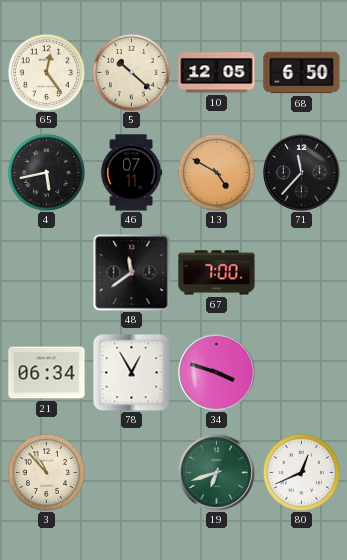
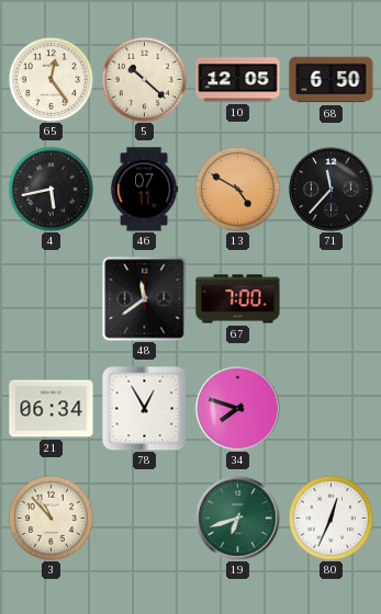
34: 3:48 -> 7:48 (238, 409)
80: 12:41 -> 12:34 (330, 518)
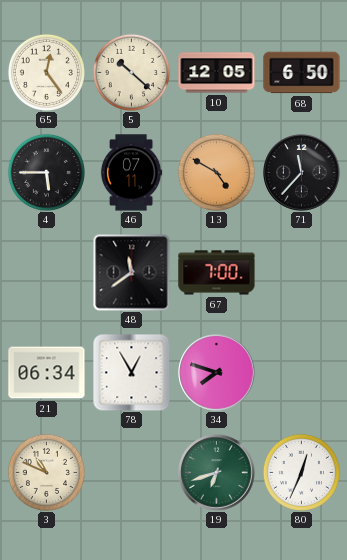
4: 5:43 -> 5:45 (46, 172)
3: 10:53 -> 10:49 (46, 472)
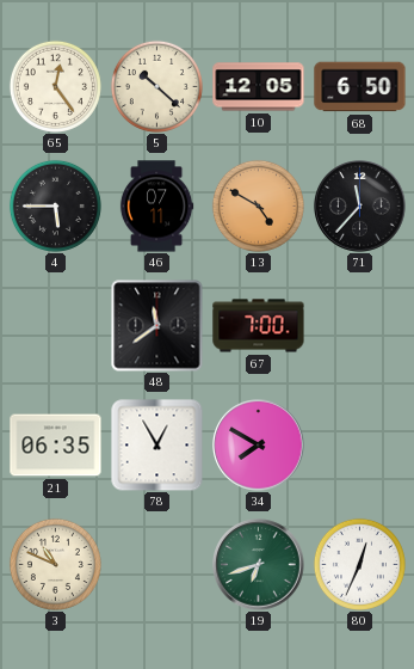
21: 06:34 -> 06:35 (56, 446)
34: 7:48 -> 7:50 (259, 446)
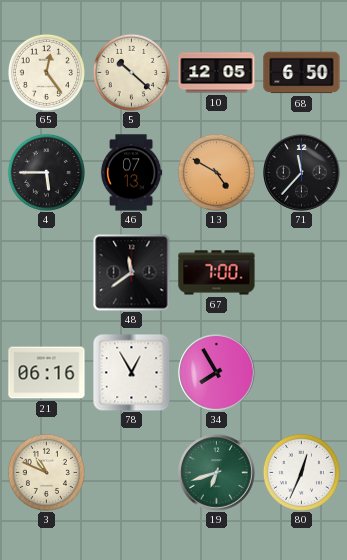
46: 07:11 -> 07:13 (131, 173)
21: 06:35 -> 06:16 (47, 373)
34: 7:50 -> 7:55 (217, 373)
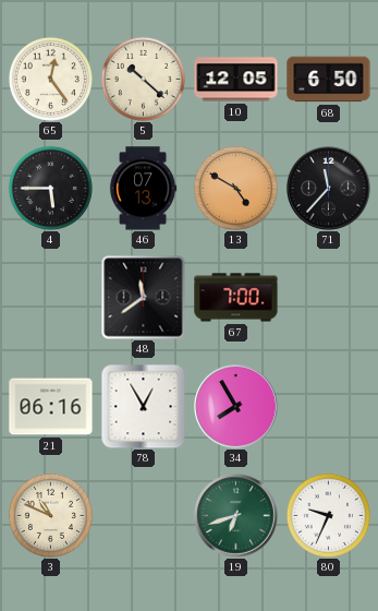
80: 12:34 -> 9:34 (328, 515)
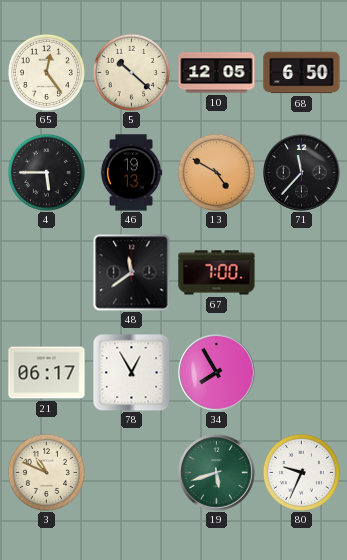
46: 07:13 -> 19:13 (131, 173)
21: 06:16 -> 06:17 (47, 373)
19: 6:42 -> 5:42 (217, 473)
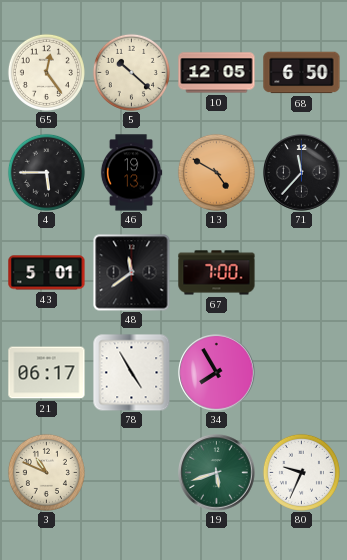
43: none -> 5:01 (47, 273)
78: 12:55 -> 4:55 (131, 372)
